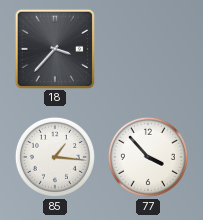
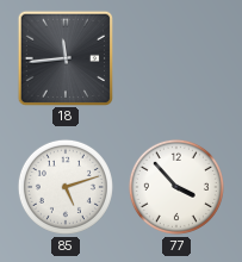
18: 3:37 -> 11:44 (64, 57)
85: 1:16 -> 5:12 (66, 187)
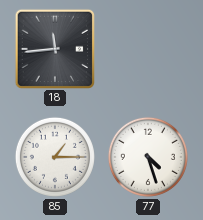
85: 5:12 -> 1:15 (55, 157)
77: 3:53 -> 4:27 (148, 157)
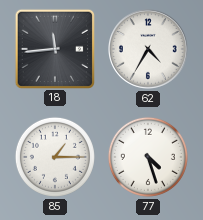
62: none -> 4:35 (149, 50)
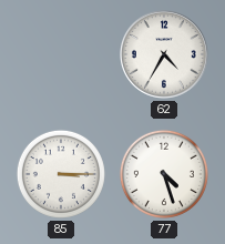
18: 11:44 -> none (54, 48)
85: 1:15 -> 3:15 (61, 174)
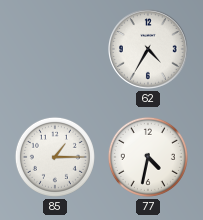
85: 3:15 -> 1:15 (55, 157)
77: 4:27 -> 4:32 (148, 157)
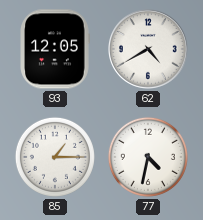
93: none -> 12:05 (55, 49)
62: 4:35 -> 4:40 (149, 50)
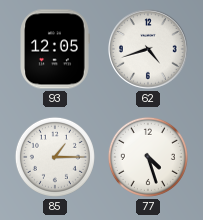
62: 4:40 -> 4:42 (149, 50)
77: 4:32 -> 4:27 (148, 157)
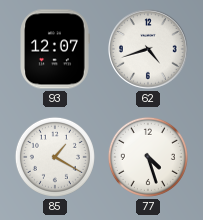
93: 12:05 -> 12:07 (55, 49)
85: 1:15 -> 1:20 (55, 157)
